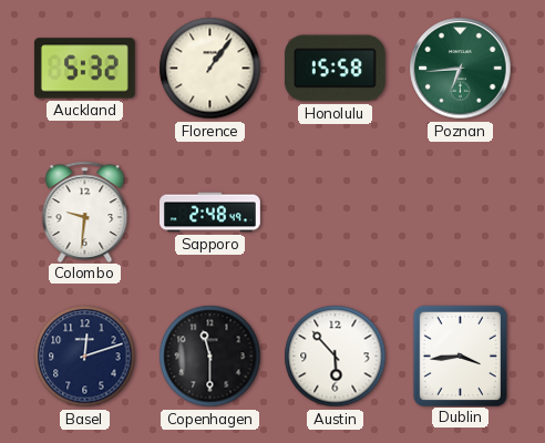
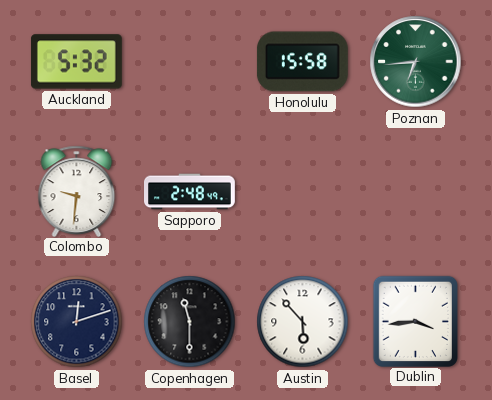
Florence: 1:06 -> none (210, 69)
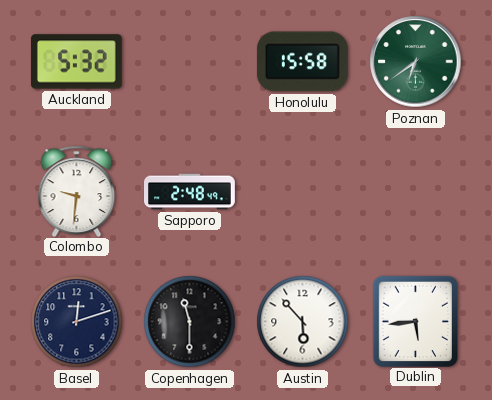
Poznan: 6:44 -> 6:39 (416, 62)
Dublin: 3:44 -> 5:44 (415, 321)
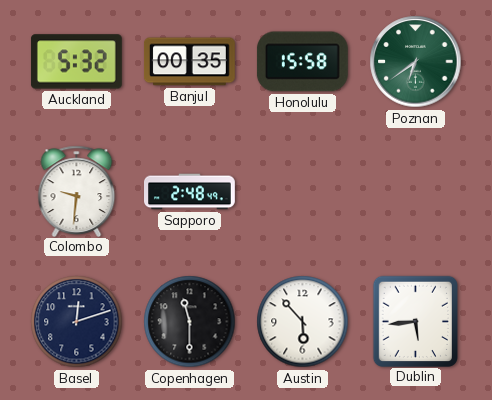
Banjul: none -> 00:35 (189, 62)
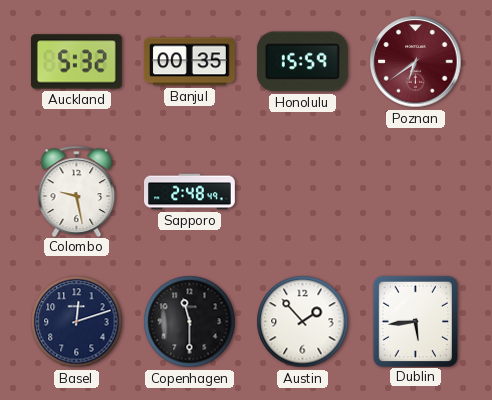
Honolulu: 15:58 -> 15:59 (302, 62)
Poznan dial: green -> burgundy (416, 62)
Colombo: 9:31 -> 9:28 (77, 191)
Austin: 5:53 -> 1:53 (303, 322)
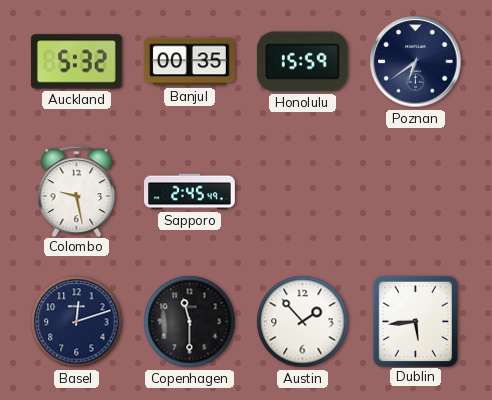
Poznan dial: burgundy -> navy (416, 62)
Sapporo: 2:48 -> 2:45 (190, 192)
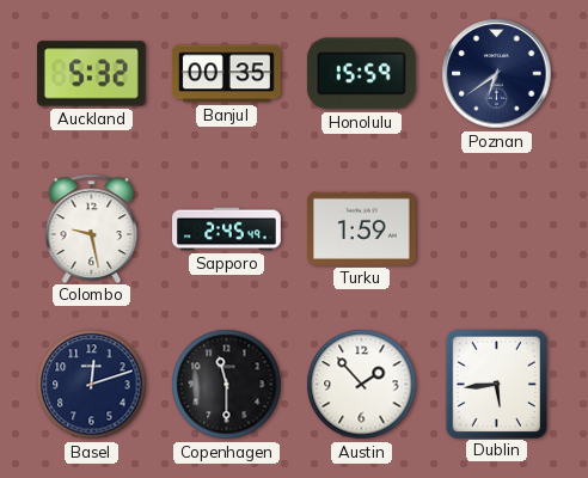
Turku: none -> 1:59 (361, 228)
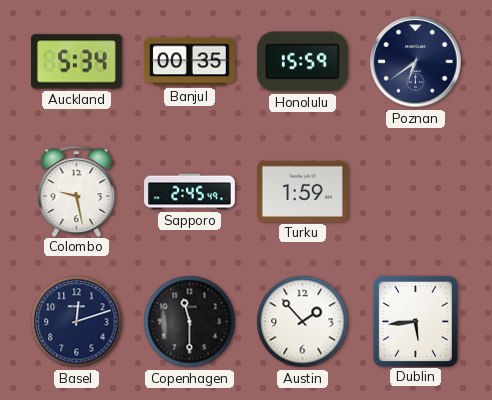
Auckland: 5:32 -> 5:34 (76, 62)
